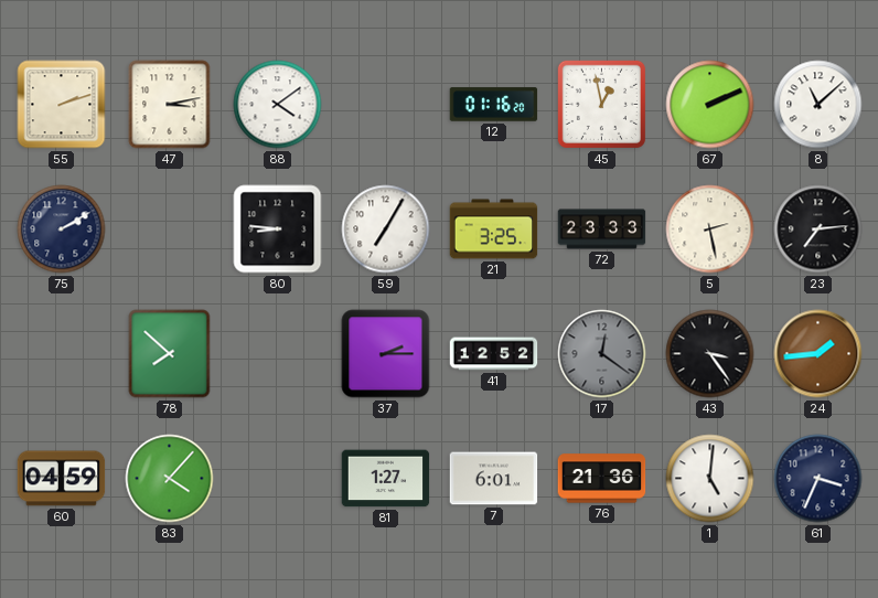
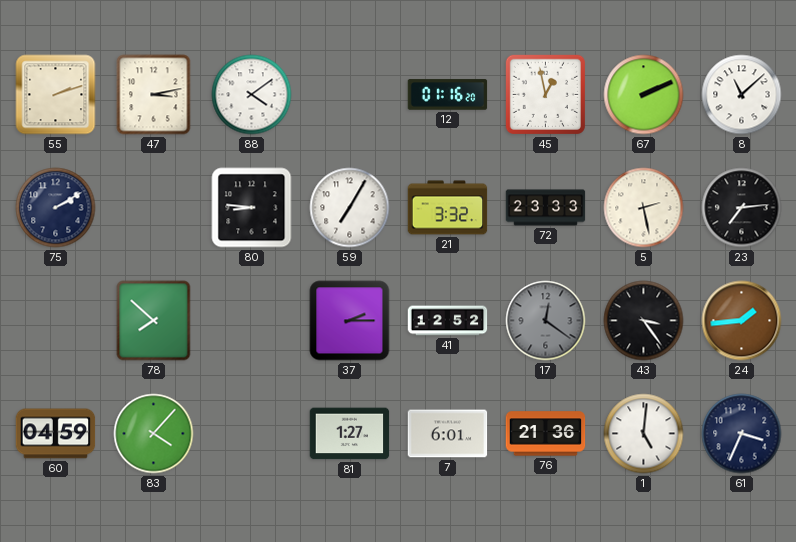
21: 3:25 -> 3:32 (448, 208)
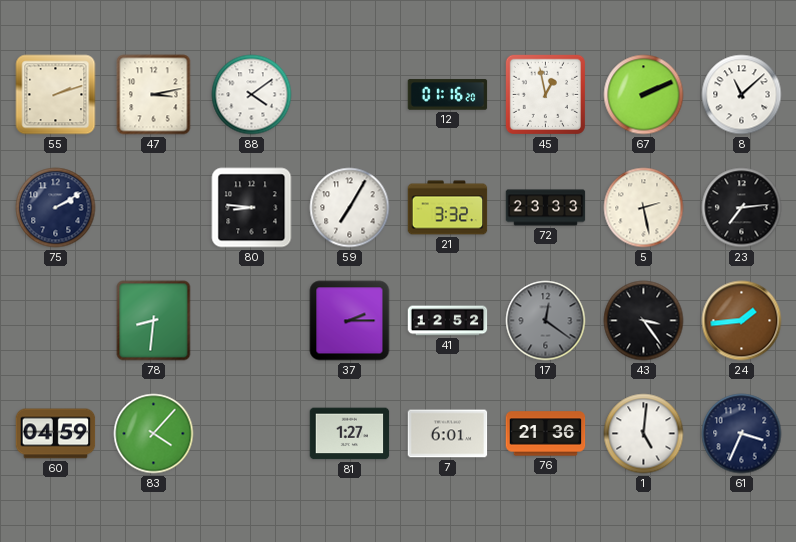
78: 7:52 -> 8:31 (154, 321)
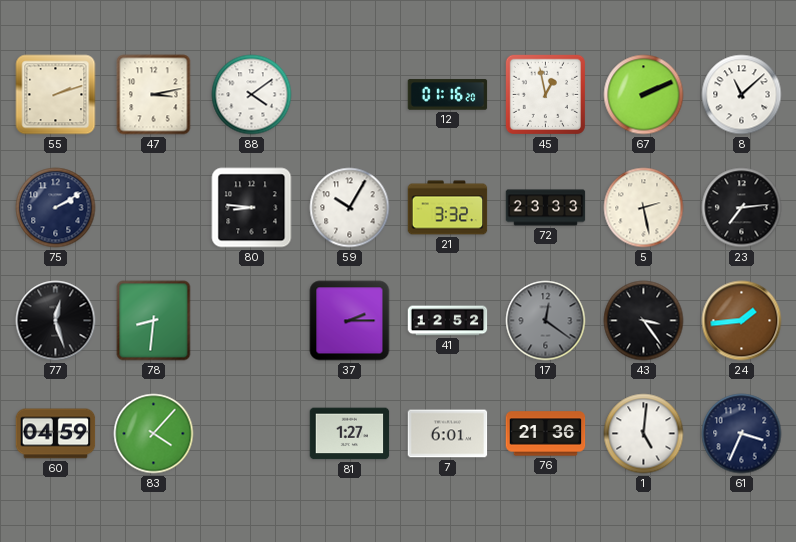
59: 7:05 -> 10:05 (350, 208)
77: none -> 12:27 (56, 321)
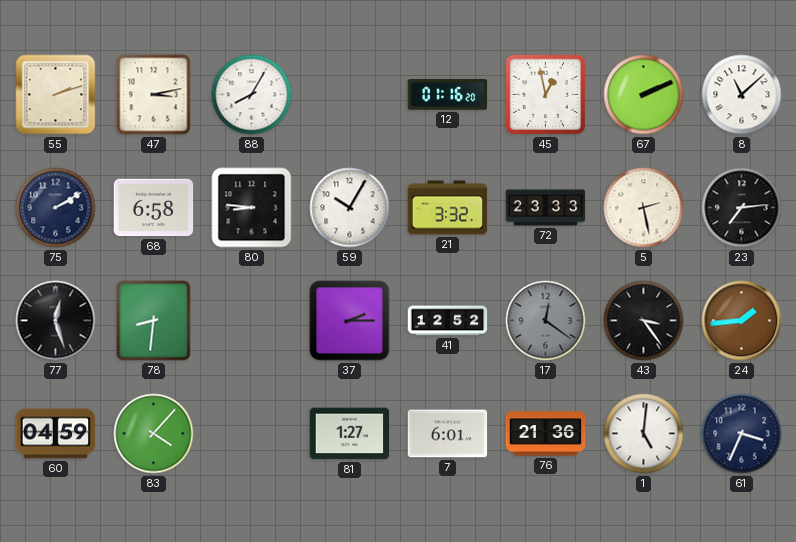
88: 4:09 -> 8:05 (252, 95)
68: none -> 6:58 (154, 208)
